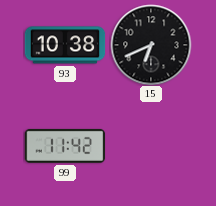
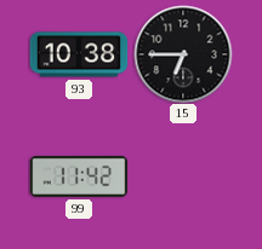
15: 6:41 -> 6:45 (183, 54)
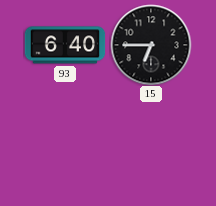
93: 10:38 -> 6:40 (65, 45)
99: 11:42 -> none (79, 176)
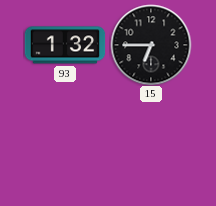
93: 6:40 -> 1:32 (65, 45)
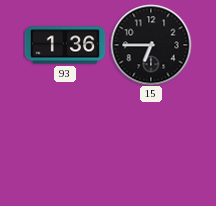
93: 1:32 -> 1:36 (65, 45)
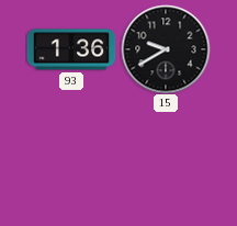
15: 6:45 -> 9:40 (166, 49)
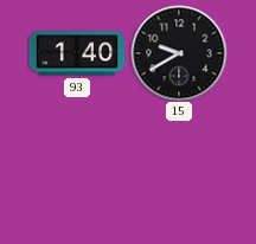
93: 1:36 -> 1:40 (77, 53)
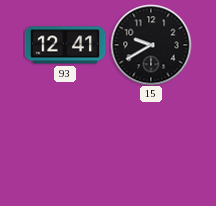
93: 1:40 -> 12:41 (65, 45)
